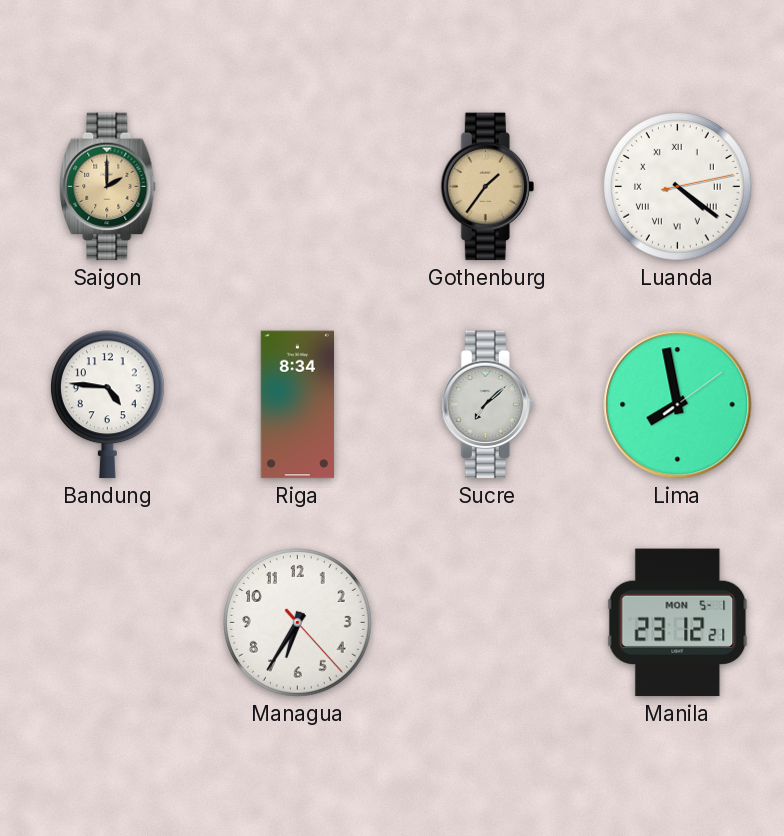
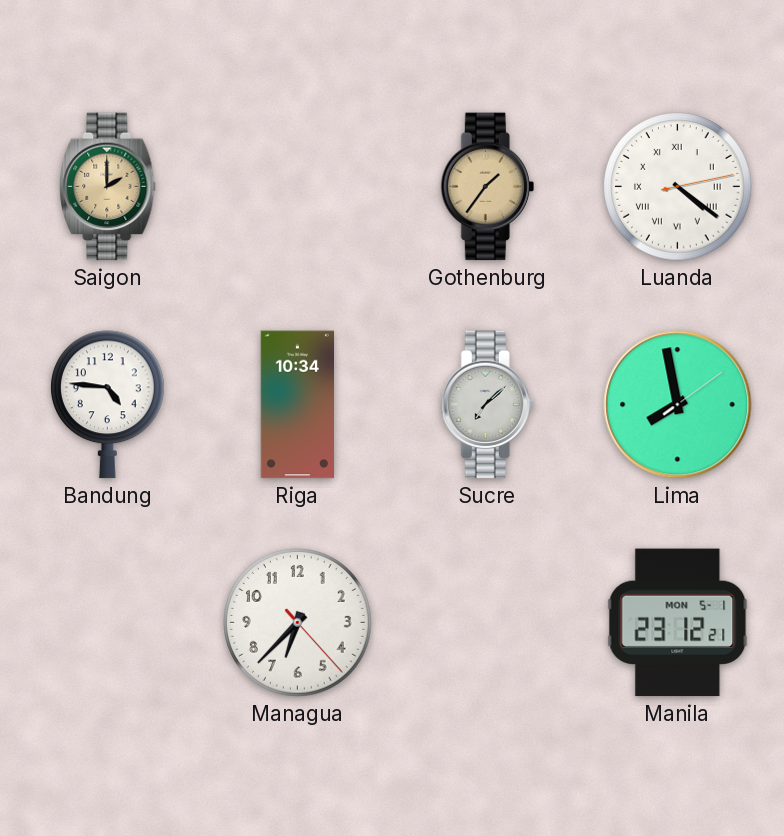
Riga: 8:34 -> 10:34 (297, 405)
Managua: 6:35 -> 6:37 (298, 623)
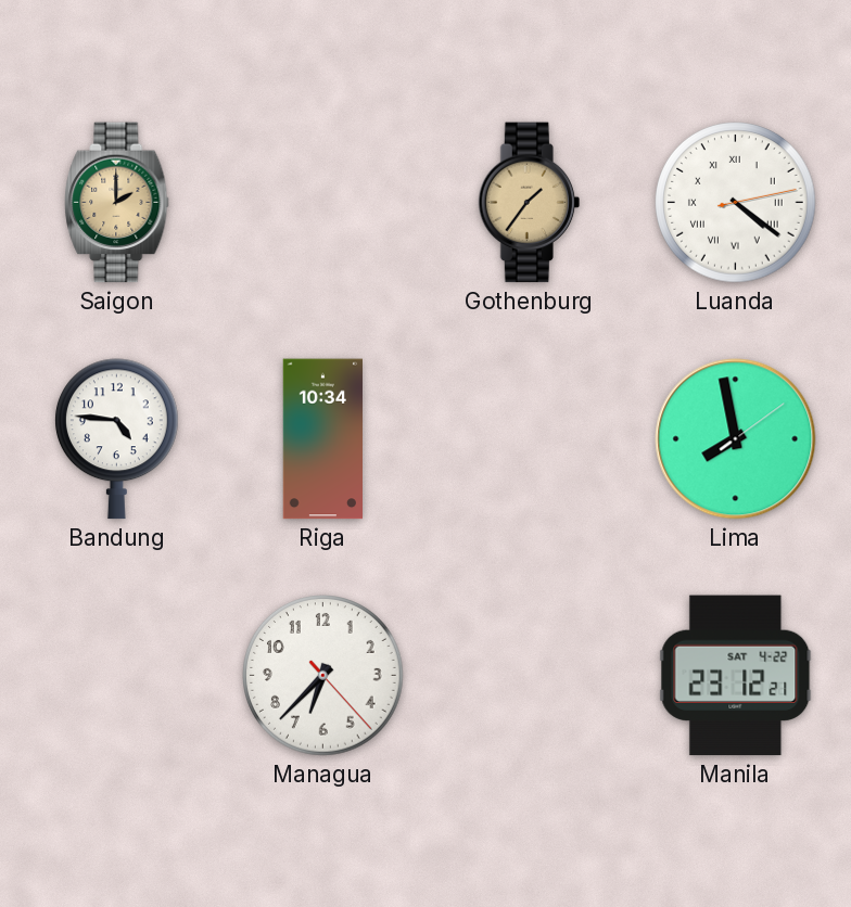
Sucre: 7:08 -> none (487, 405)
Manila date: MON 5-1 -> SAT 4-22 (736, 676)
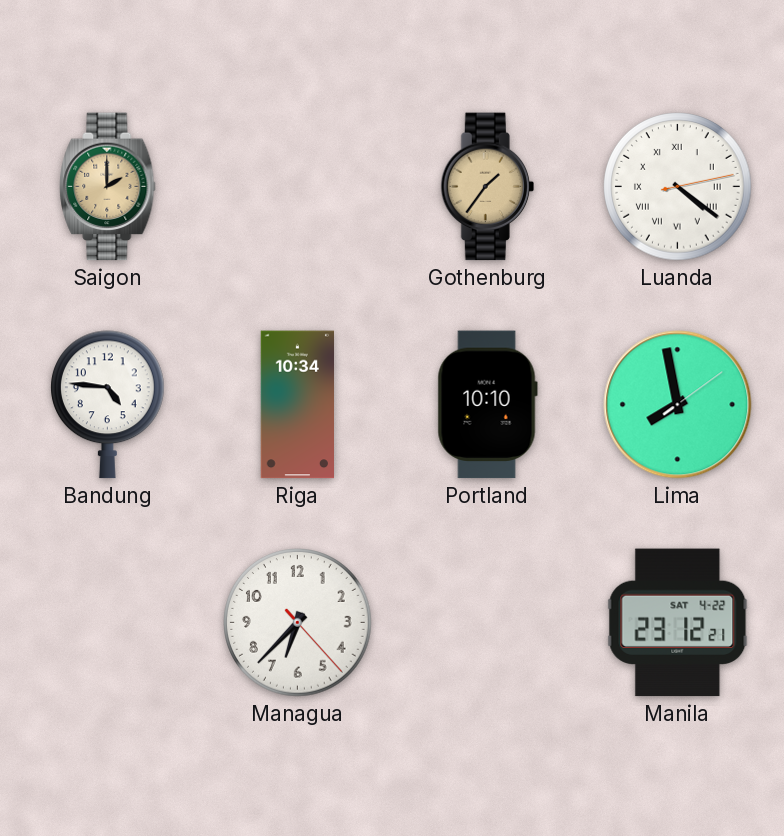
Portland: none -> 10:10 (487, 405)
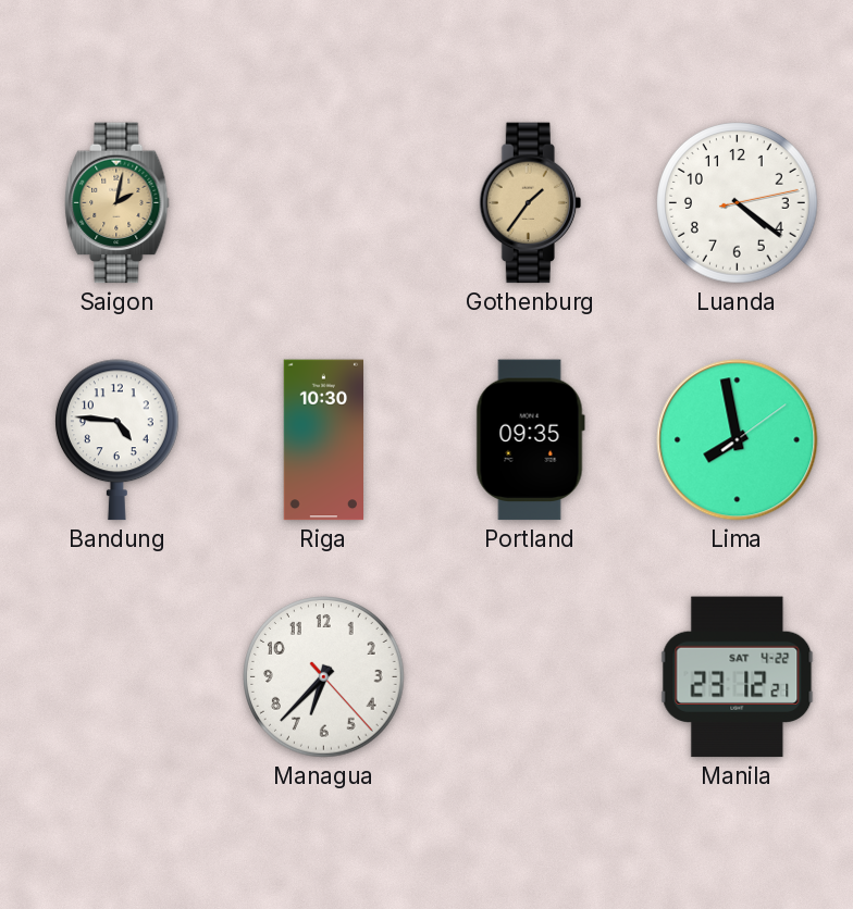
Saigon: 2:00 -> 2:02 (118, 203)
Luanda numerals: Roman -> Arabic (738, 203)
Riga: 10:34 -> 10:30 (323, 440)
Portland: 10:10 -> 09:35 (530, 440)
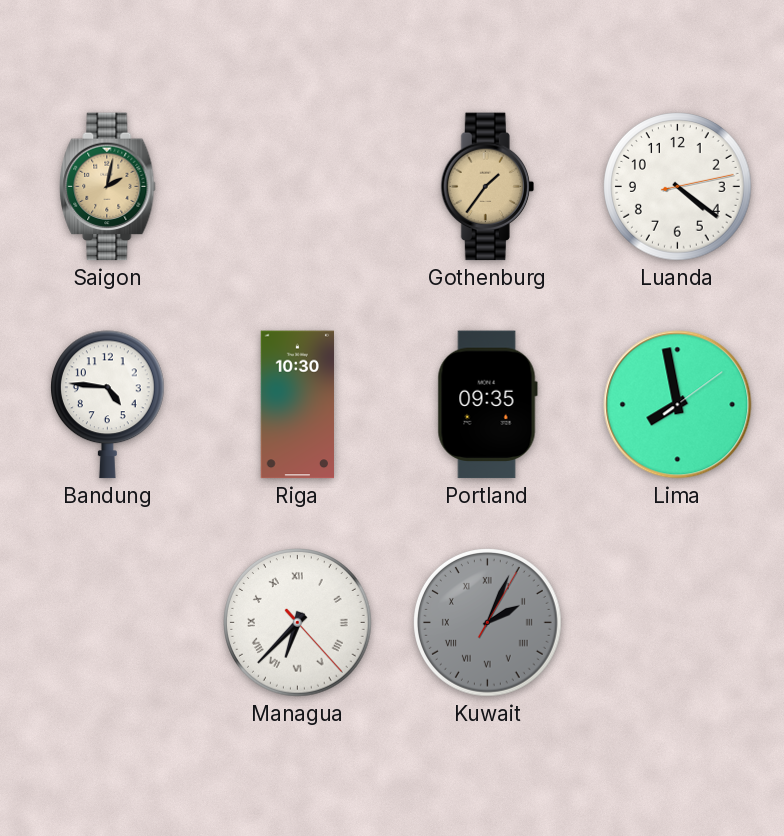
Managua numerals: Arabic -> Roman (298, 623)
Kuwait: none -> 2:04 (488, 623)
Manila: 23:12 -> none (738, 677)
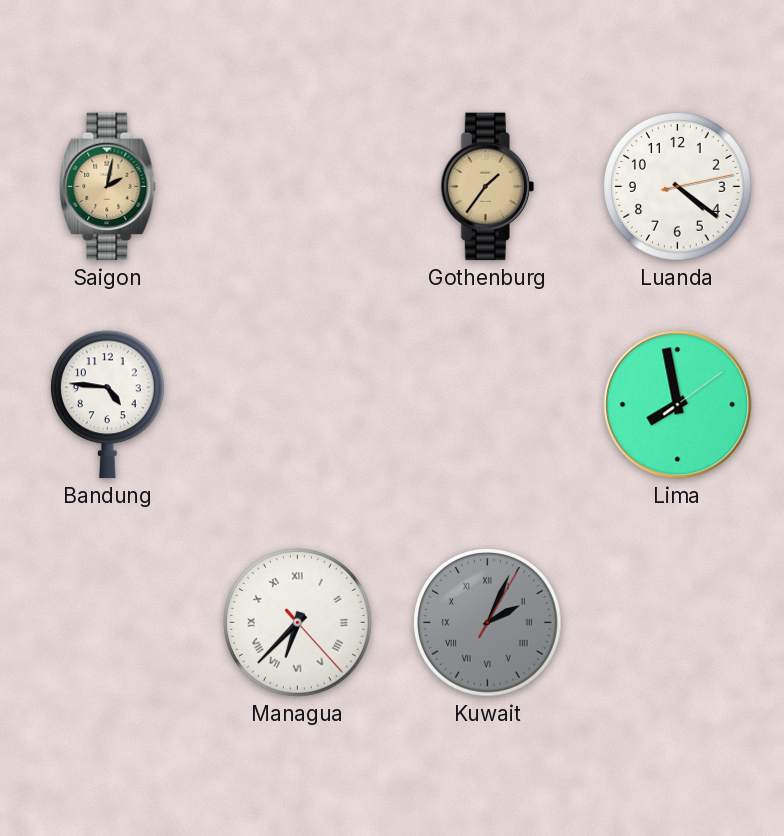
Riga: 10:30 -> none (297, 405)
Portland: 09:35 -> none (487, 405)
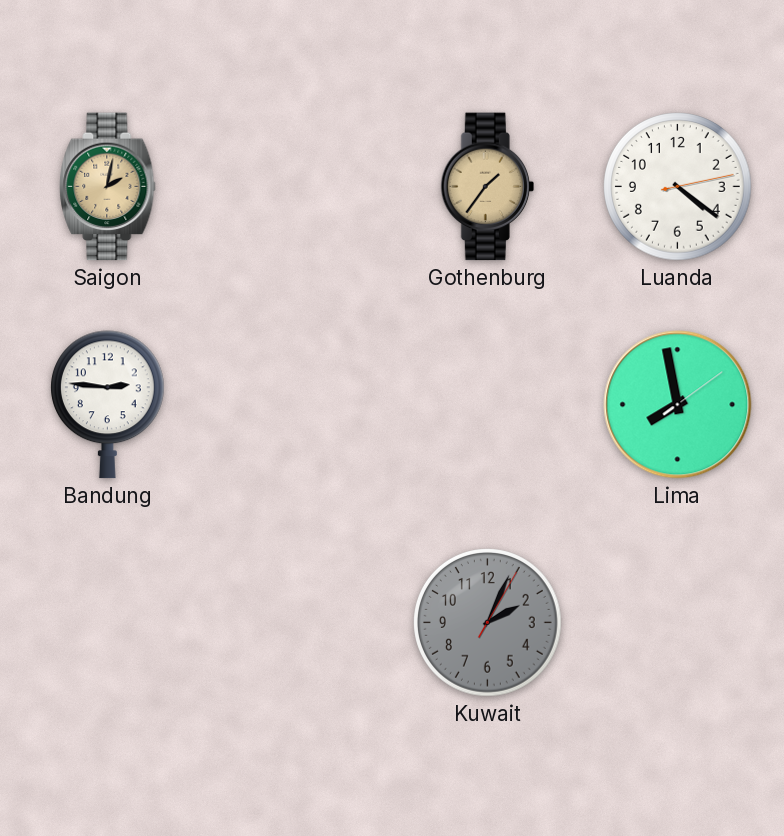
Bandung: 4:46 -> 2:46 (107, 405)
Managua: 6:37 -> none (298, 623)
Kuwait numerals: Roman -> Arabic (488, 623)
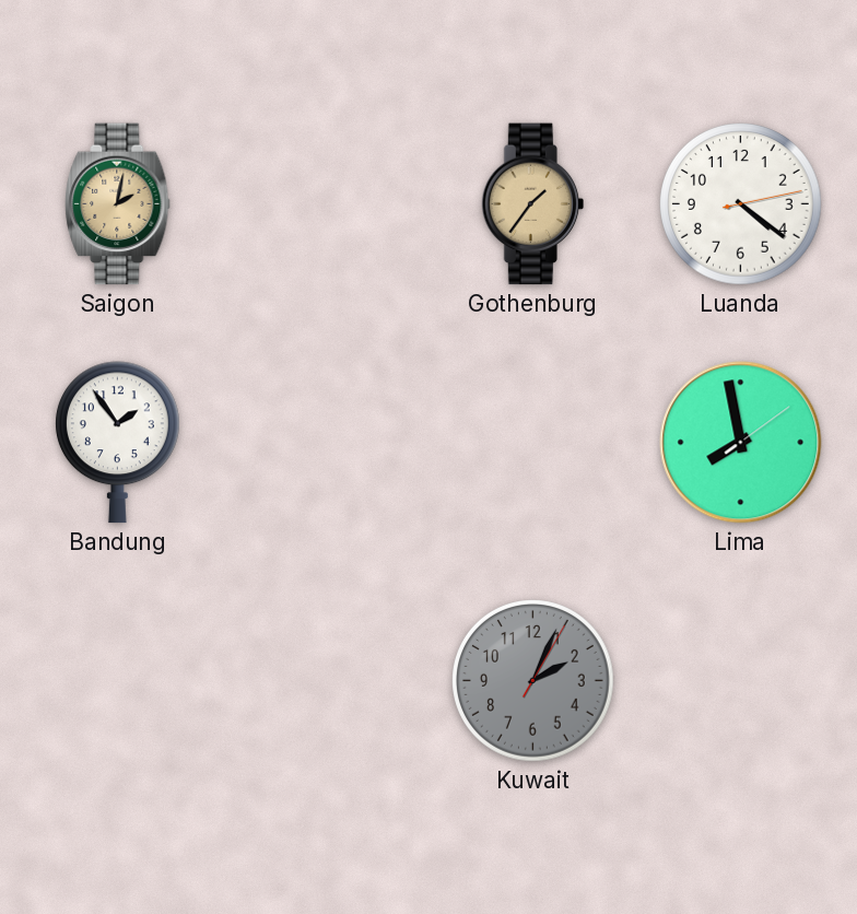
Bandung: 2:46 -> 1:54 (117, 443)
